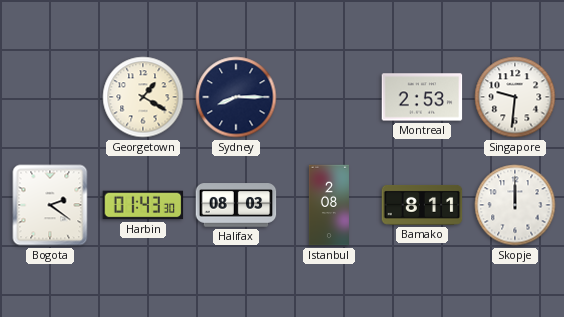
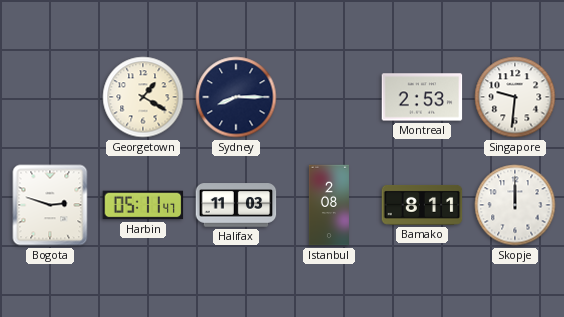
Bogota: 2:21 -> 2:48 (50, 205)
Harbin: 01:43 -> 05:11 (143, 205)
Halifax: 08:03 -> 11:03 (236, 205)
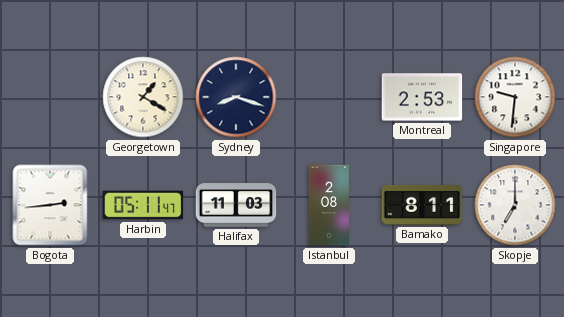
Sydney: 8:15 -> 8:18 (236, 97)
Bogota: 2:48 -> 2:44 (50, 205)
Skopje: 12:00 -> 7:00 (515, 205)
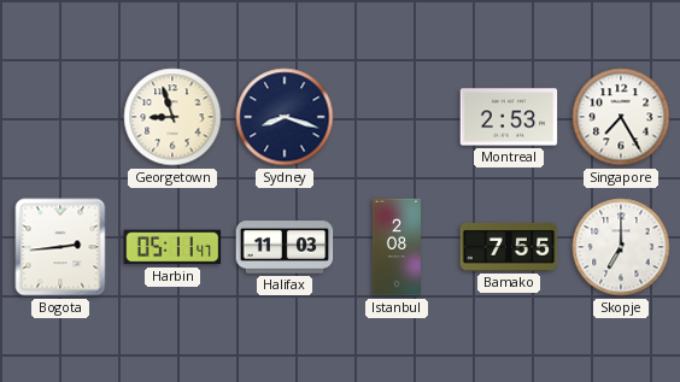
Georgetown: 1:20 -> 8:57 (172, 117)
Singapore: 9:31 -> 7:25 (621, 117)
Bamako: 8:11 -> 7:55 (509, 247)
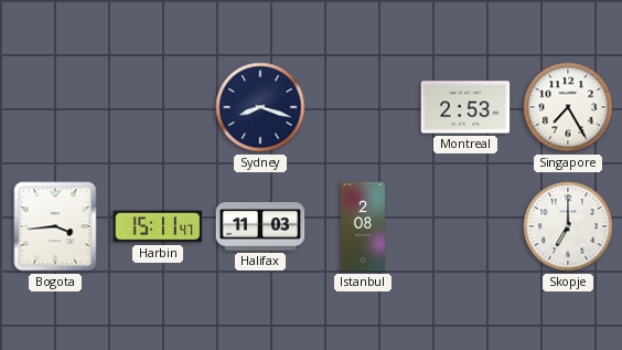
Georgetown: 8:57 -> none (172, 117)
Bogota: 2:44 -> 3:44 (55, 226)
Harbin: 05:11 -> 15:11 (158, 226)
Bamako: 7:55 -> none (509, 247)
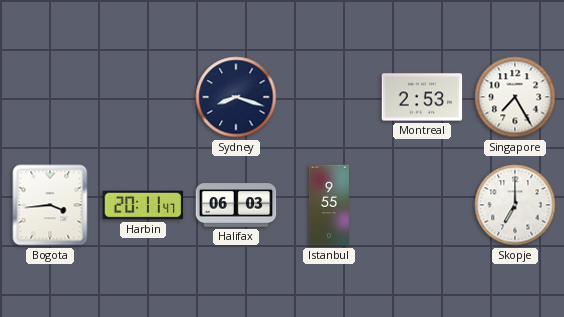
Harbin: 15:11 -> 20:11 (143, 205)
Halifax: 11:03 -> 06:03 (236, 205)
Istanbul: 2:08 -> 9:55 (329, 205)
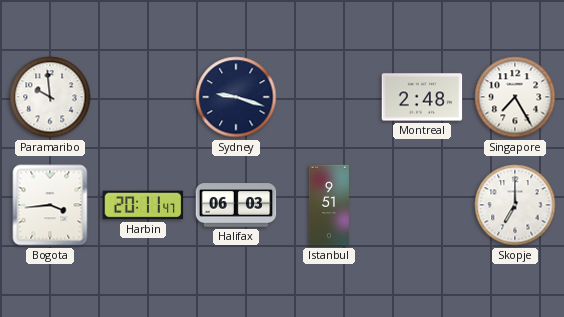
Paramaribo: none -> 9:59 (50, 97)
Sydney: 8:18 -> 9:18 (236, 97)
Montreal: 2:53 -> 2:48 (422, 97)
Istanbul: 9:55 -> 9:51 (329, 205)
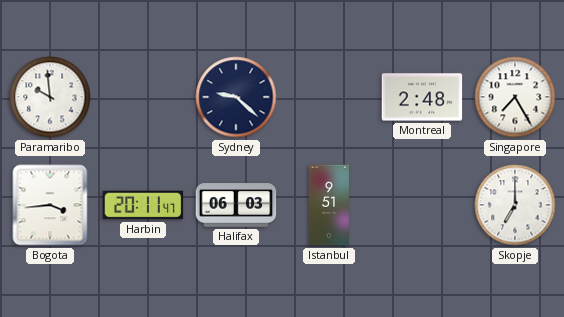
Sydney: 9:18 -> 9:22 (236, 97)
